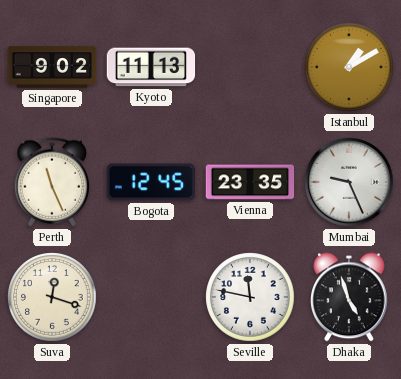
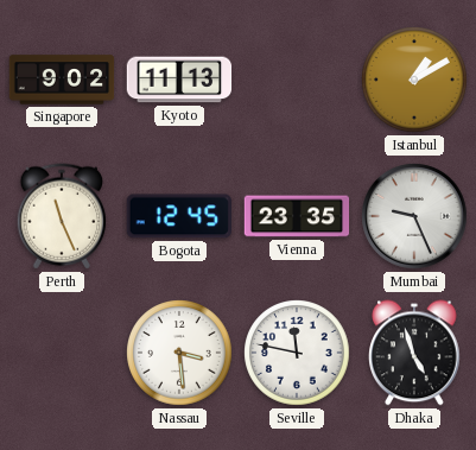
Suva: 12:18 -> none (52, 297)
Nassau: none -> 3:29 (179, 353)
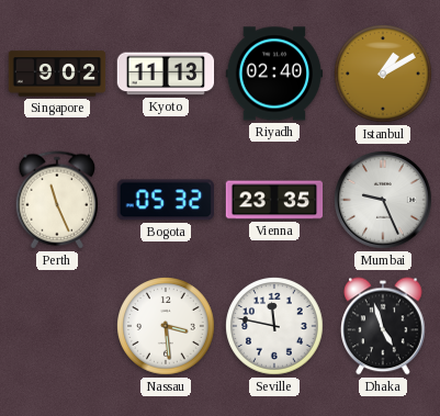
Riyadh: none -> 02:40 (274, 74)
Bogota: 12:45 -> 05:32 (165, 200)
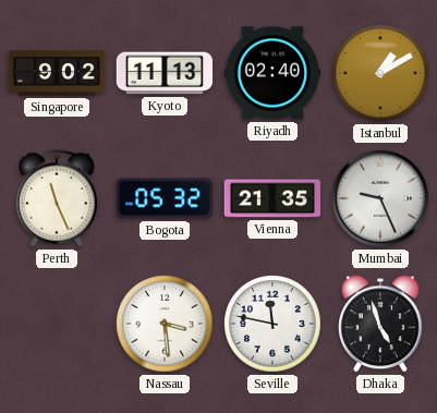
Vienna: 23:35 -> 21:35 (272, 198)
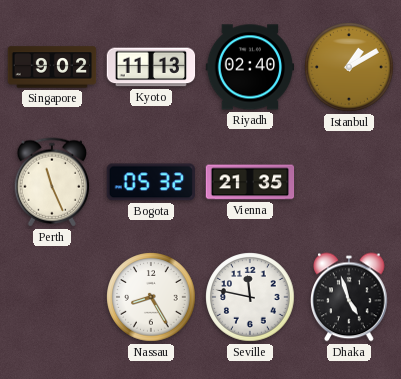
Mumbai: 9:26 -> none (380, 198)
Nassau: 3:29 -> 8:25 (151, 297)
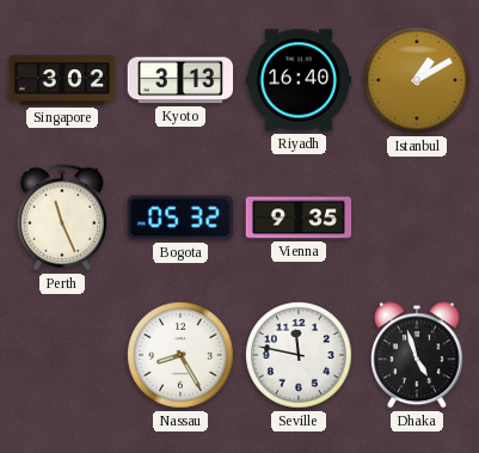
Singapore: 9:02 -> 3:02 (62, 80)
Kyoto: 11:13 -> 3:13 (180, 80)
Riyadh: 02:40 -> 16:40 (299, 80)
Vienna: 21:35 -> 9:35 (299, 218)
